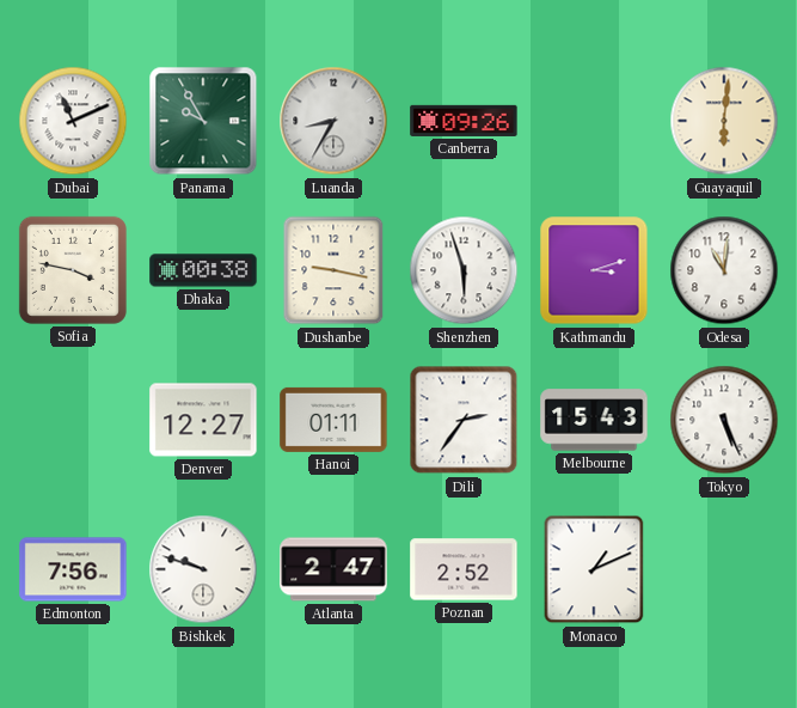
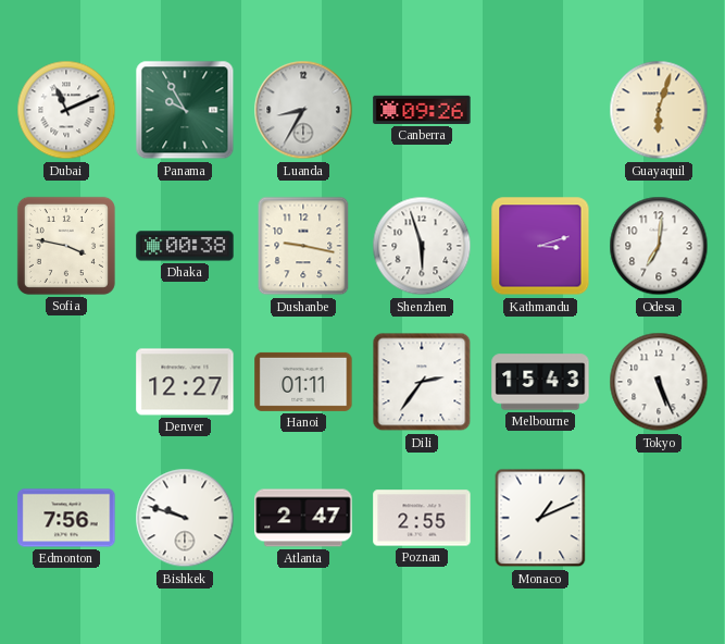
Guayaquil: 6:01 -> 6:03 (659, 110)
Odesa: 11:01 -> 7:01 (659, 246)
Poznan: 2:52 -> 2:55 (422, 518)
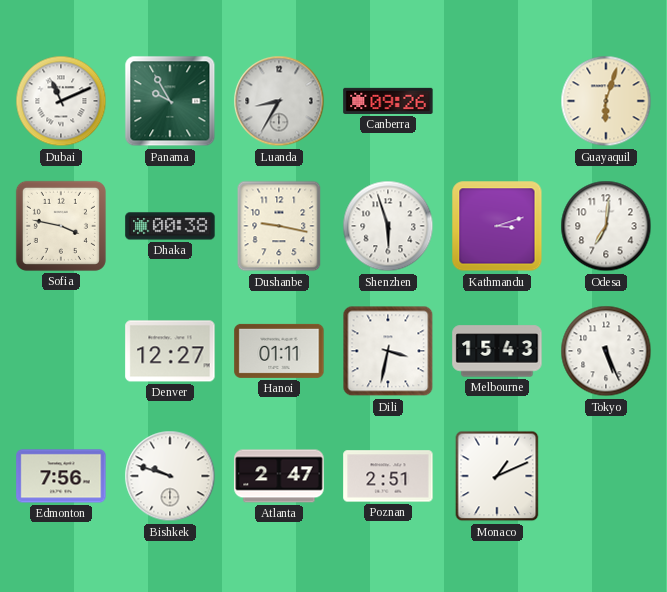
Dili: 2:36 -> 3:32 (388, 351)
Poznan: 2:55 -> 2:51 (388, 476)
